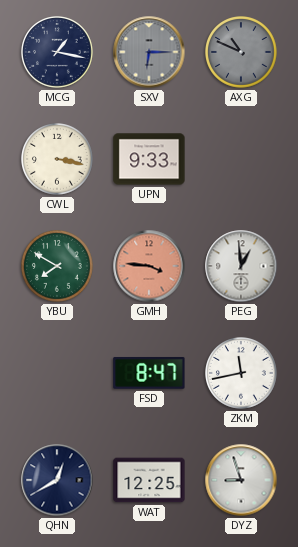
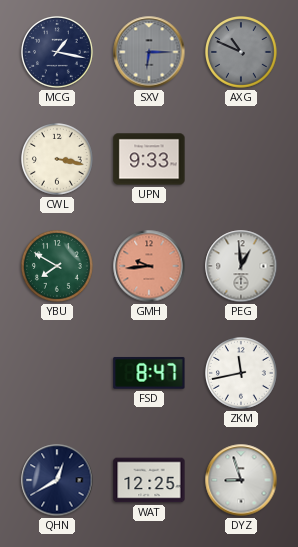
GMH: 3:46 -> 9:44 (149, 266)
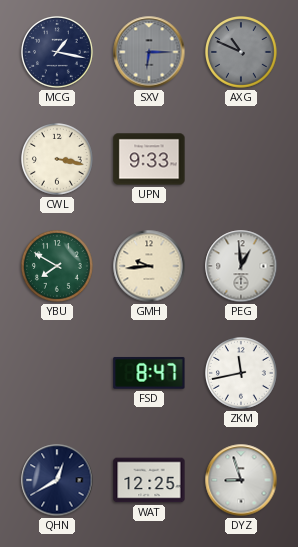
GMH dial: salmon -> cream (149, 266)
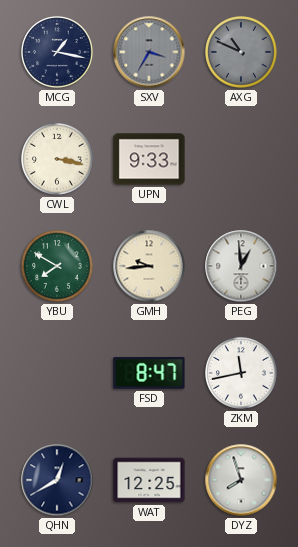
SXV: 6:15 -> 3:35 (149, 52)
DYZ: 8:57 -> 7:57 (241, 480)
